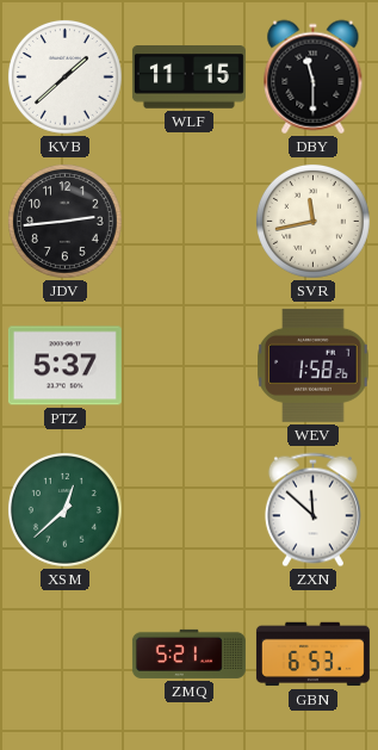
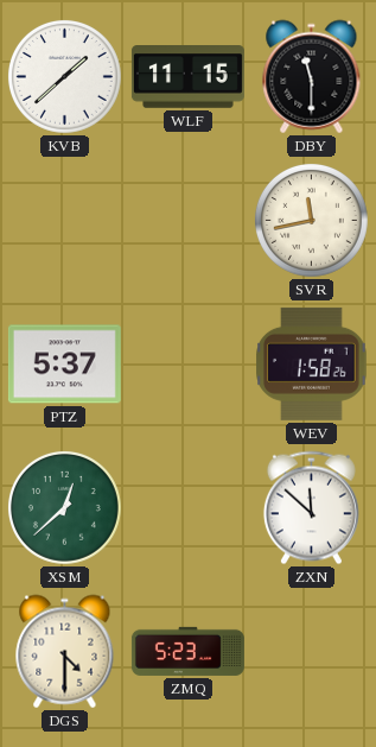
JDV: 2:44 -> none (64, 221)
DGS: none -> 4:30 (65, 652)
ZMQ: 5:21 -> 5:23 (187, 651)
GBN: 6:53 -> none (312, 655)
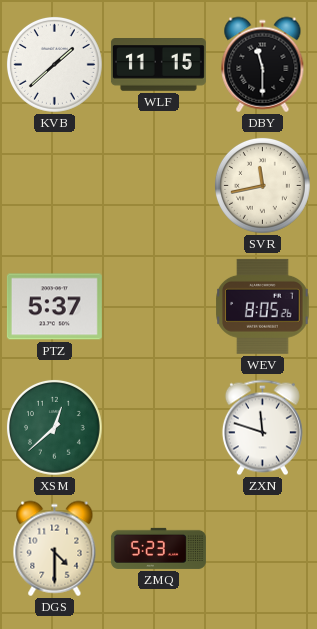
WEV: 1:58 -> 8:05 (263, 306)
ZXN: 11:52 -> 11:48 (262, 428)
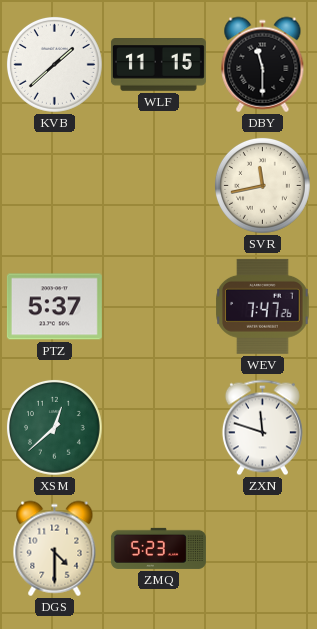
WEV: 8:05 -> 7:47 (263, 306)
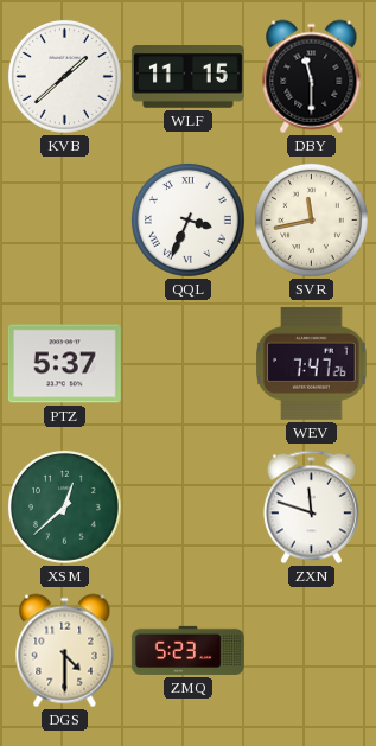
QQL: none -> 3:34 (187, 219)
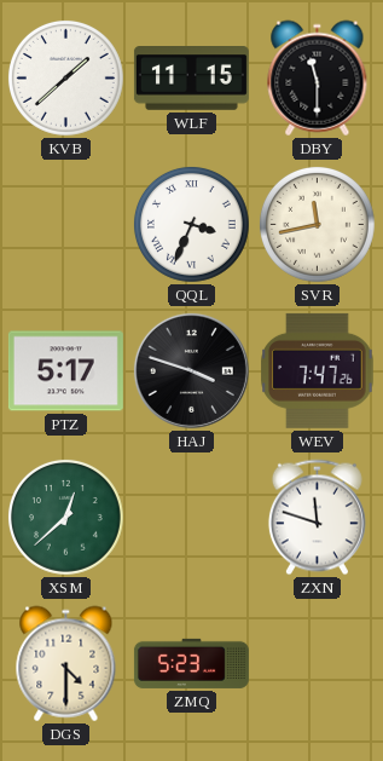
PTZ: 5:37 -> 5:17 (65, 371)
HAJ: none -> 3:48 (191, 370)
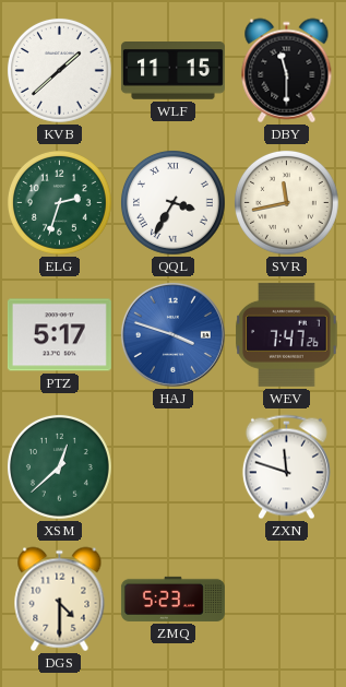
ELG: none -> 2:33 (59, 202)
QQL: 3:34 -> 3:35 (172, 202)
HAJ dial: black -> blue (172, 334)
